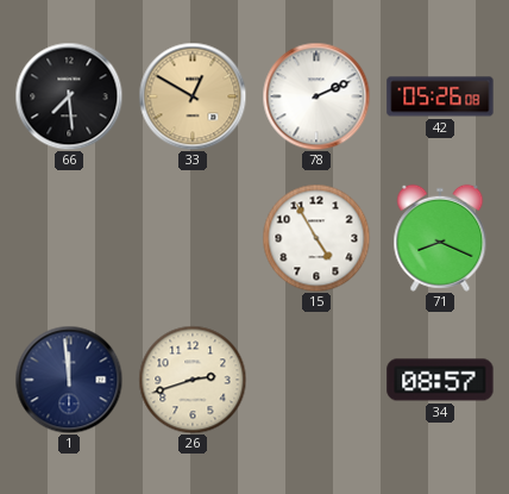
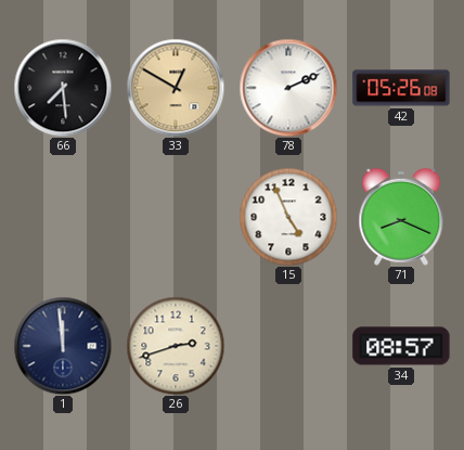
15: 4:55 -> 4:56 (288, 217)
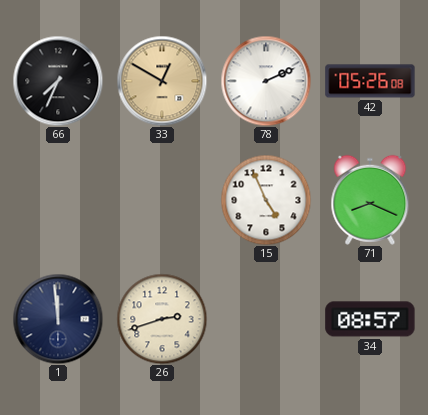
66: 7:29 -> 7:34 (58, 81)
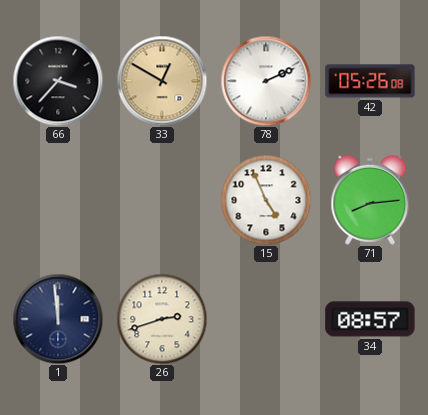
66: 7:34 -> 3:37 (58, 81)
71: 8:19 -> 8:14 (370, 200)
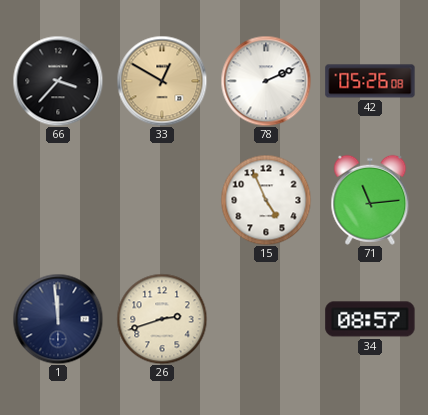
71: 8:14 -> 11:14 (370, 200)
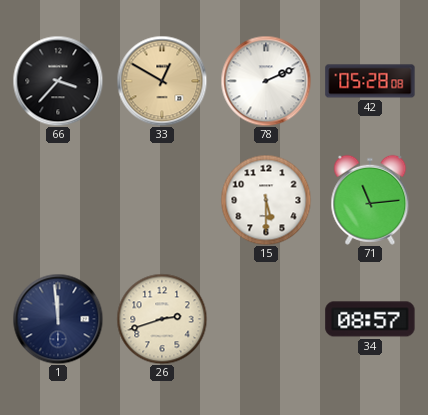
42: 05:26 -> 05:28 (370, 81)
15: 4:56 -> 5:30 (266, 200)
